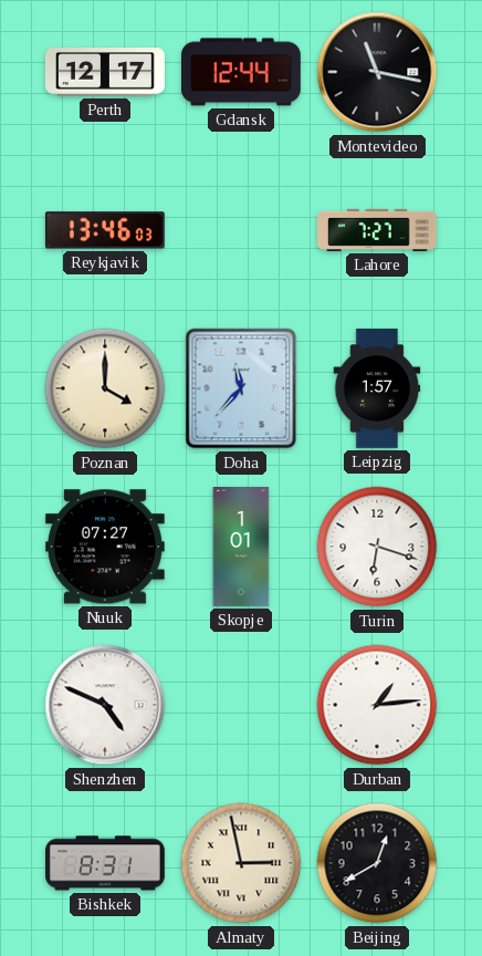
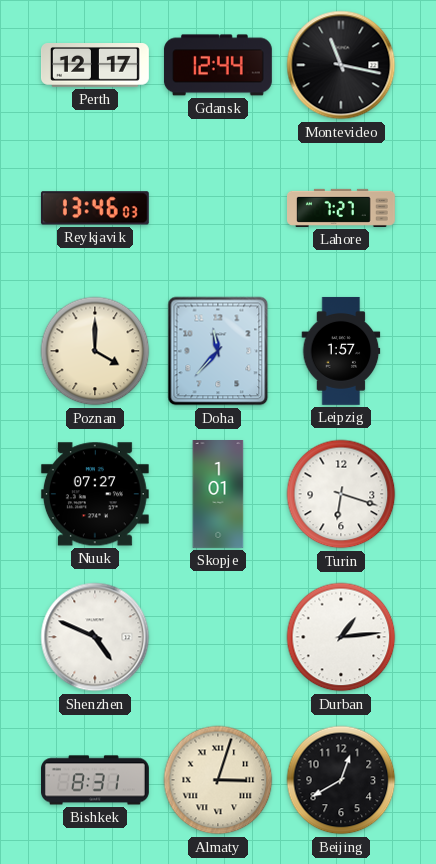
Almaty: 2:58 -> 3:03 (218, 780)
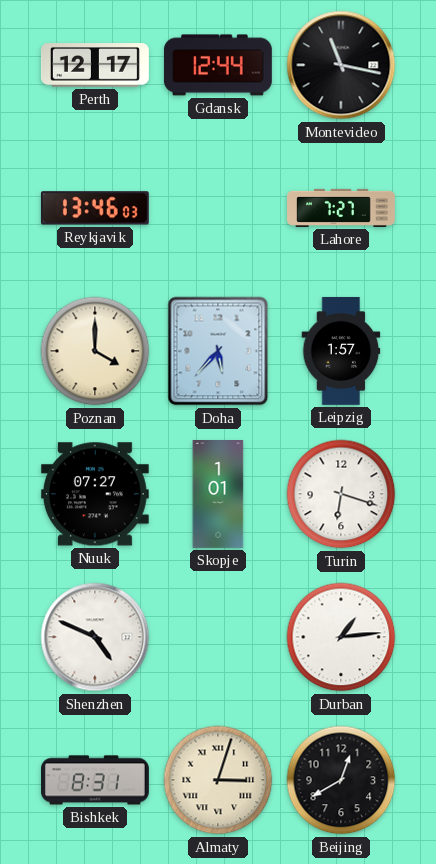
Doha: 11:37 -> 5:37 (218, 351)
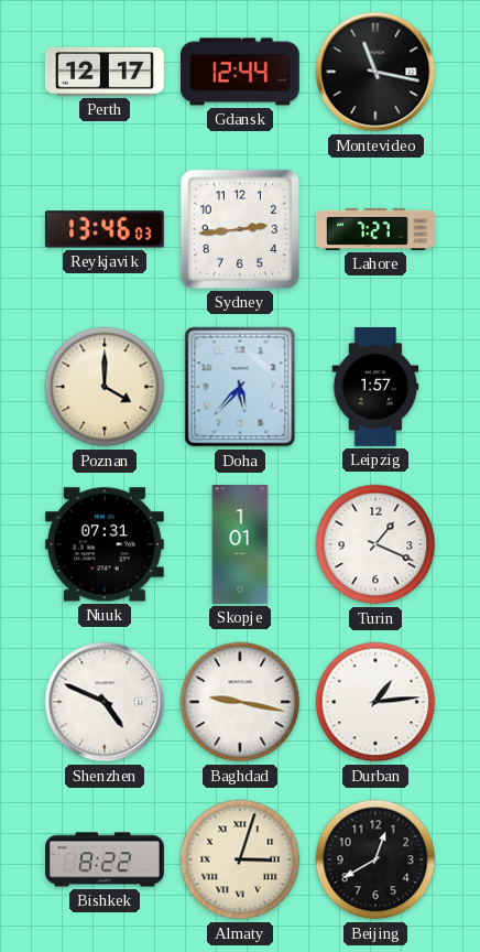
Sydney: none -> 2:44 (240, 229)
Nuuk: 07:27 -> 07:31 (105, 544)
Turin: 6:18 -> 1:19 (375, 544)
Baghdad: none -> 9:17 (240, 702)
Bishkek: 8:31 -> 8:22 (106, 859)
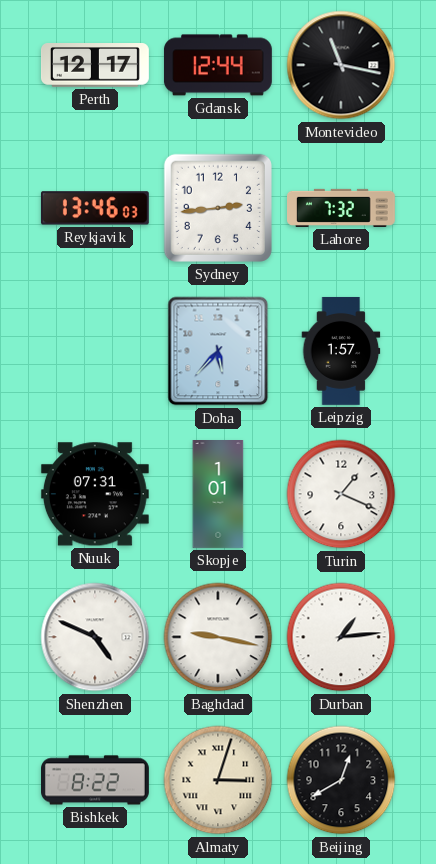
Lahore: 7:27 -> 7:32 (342, 208)
Poznan: 4:00 -> none (105, 387)
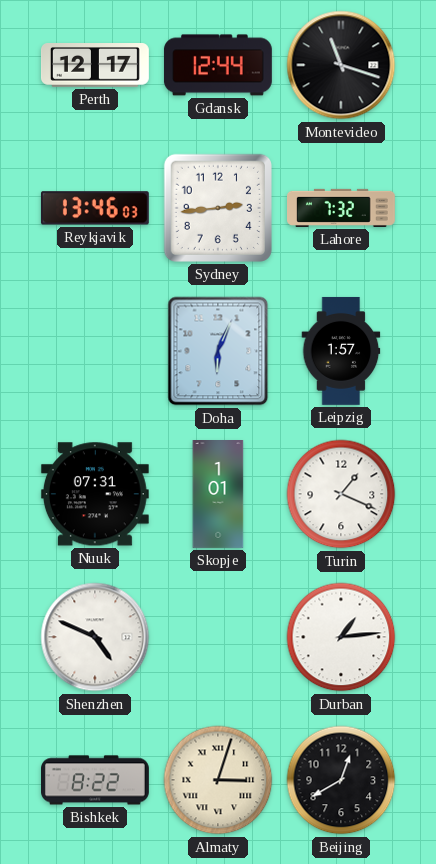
Montevideo: 11:17 -> 11:18 (341, 65)
Doha: 5:37 -> 6:04 (218, 351)
Baghdad: 9:17 -> none (218, 637)
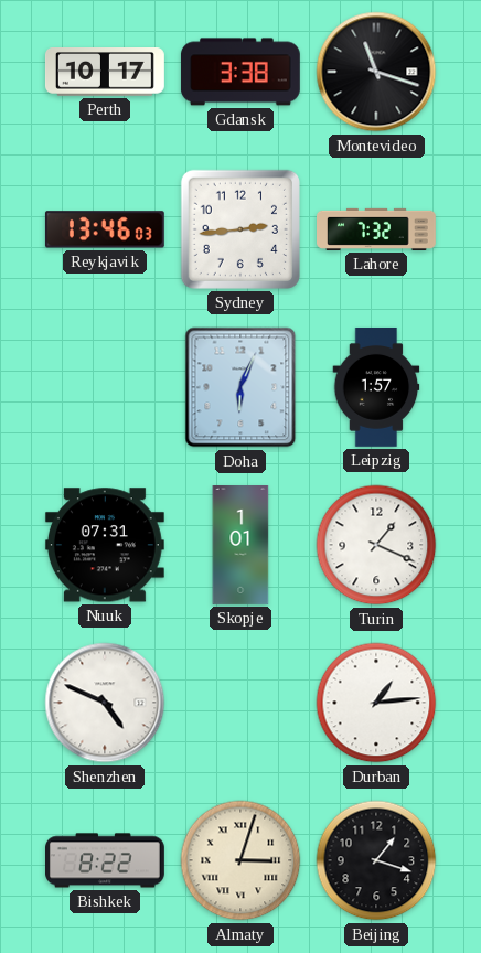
Perth: 12:17 -> 10:17 (105, 73)
Gdansk: 12:44 -> 3:38 (240, 72)
Beijing: 12:40 -> 1:18 (376, 860)
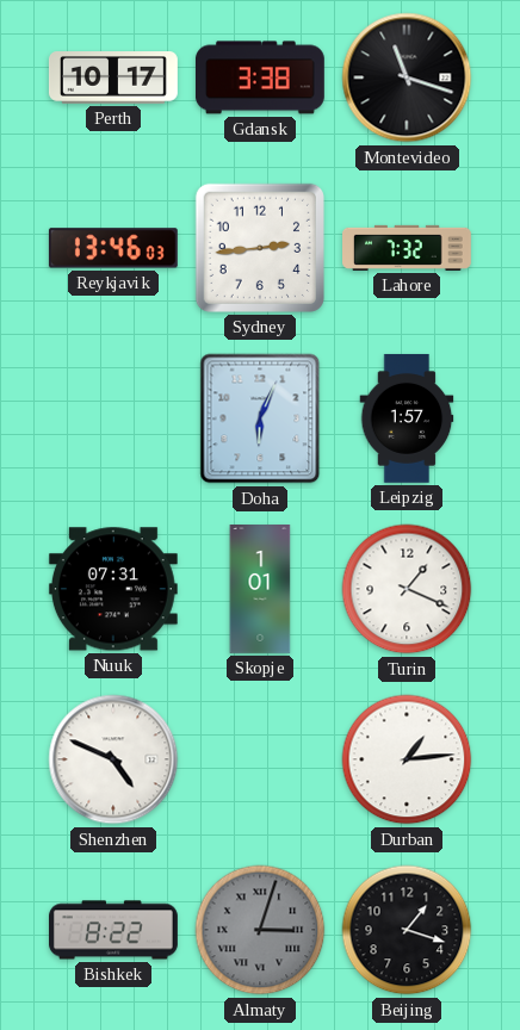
Almaty dial: cream -> grey (260, 930)
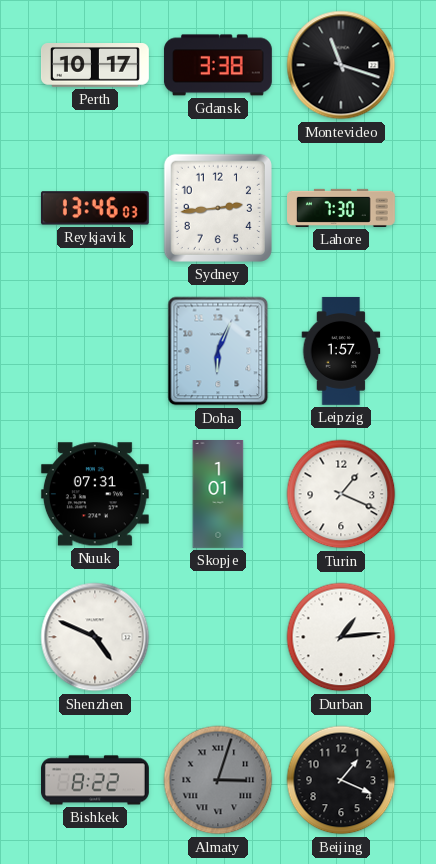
Lahore: 7:32 -> 7:30 (342, 208)
Beijing: 1:18 -> 1:19 (341, 780)
